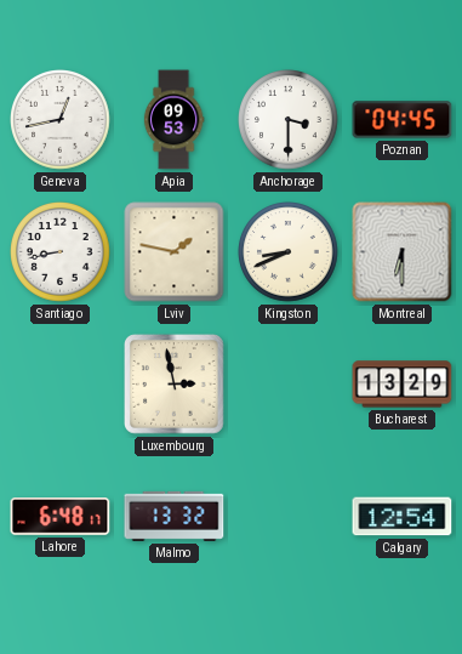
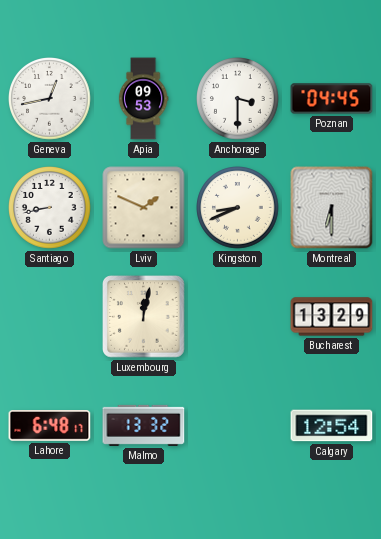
Lviv: 1:47 -> 1:49 (144, 208)
Luxembourg: 2:58 -> 12:02 (144, 317)
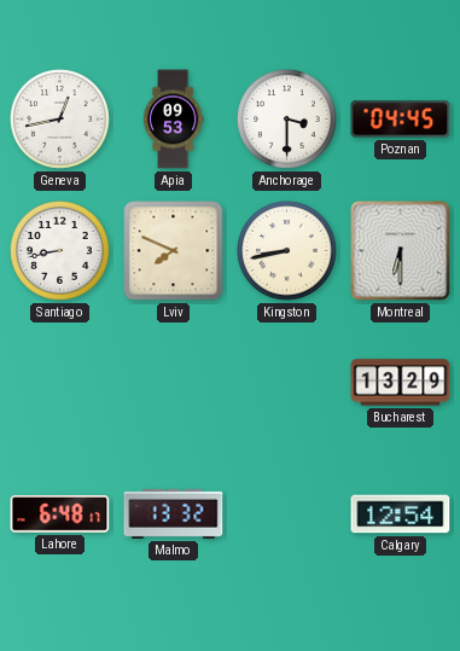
Lviv: 1:49 -> 7:49 (174, 251)
Kingston: 8:41 -> 8:43 (287, 251)
Luxembourg: 12:02 -> none (144, 317)
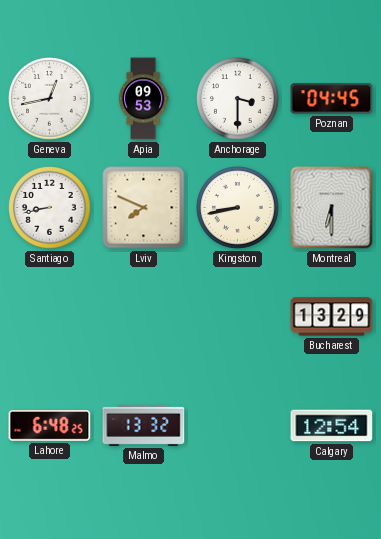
Lahore: 6:48:17 -> 6:48:25 (50, 426)
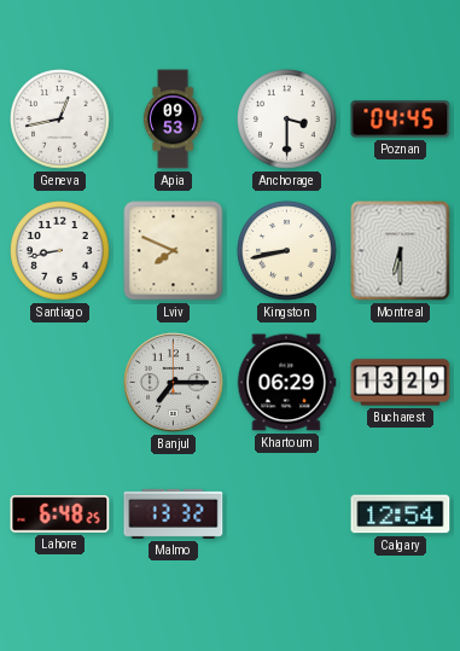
Banjul: none -> 7:15 (174, 383)
Khartoum: none -> 06:29 (286, 383)
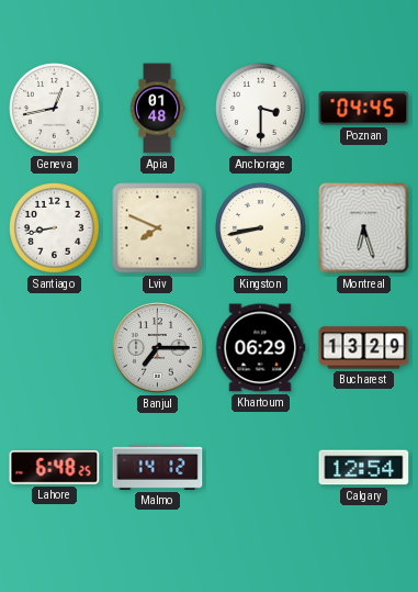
Apia: 09:53 -> 01:48 (157, 109)
Montreal: 6:30 -> 6:27 (364, 228)
Malmo: 13:32 -> 14:12 (158, 467)
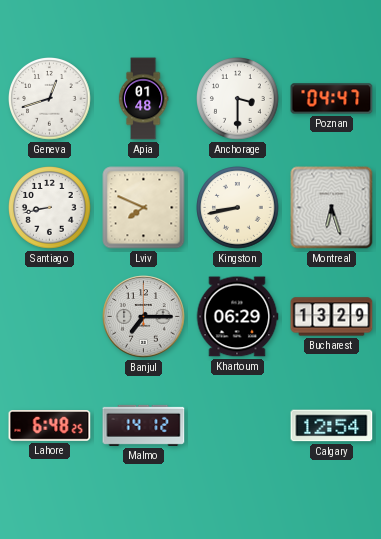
Geneva: 12:43 -> 12:42 (50, 99)
Poznan: 04:45 -> 04:47 (332, 99)
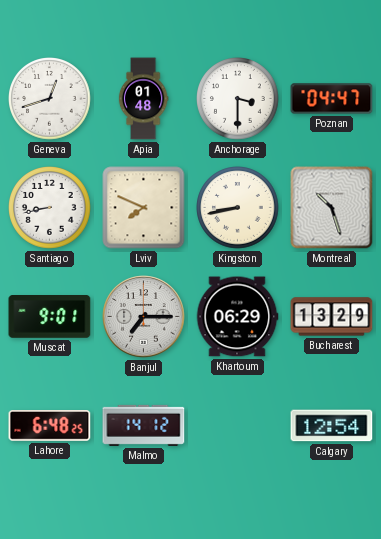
Montreal: 6:27 -> 10:27 (332, 208)
Muscat: none -> 9:01 (50, 317)
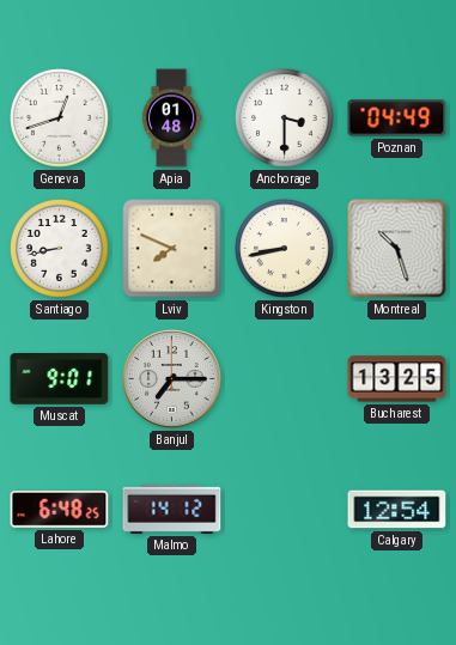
Poznan: 04:47 -> 04:49 (397, 118)
Khartoum: 06:29 -> none (237, 317)
Bucharest: 13:29 -> 13:25 (397, 379)
